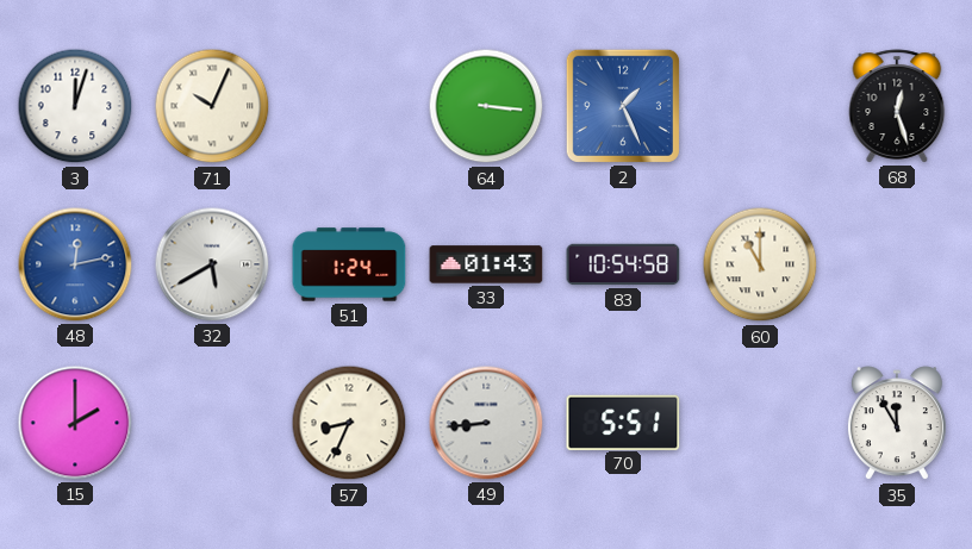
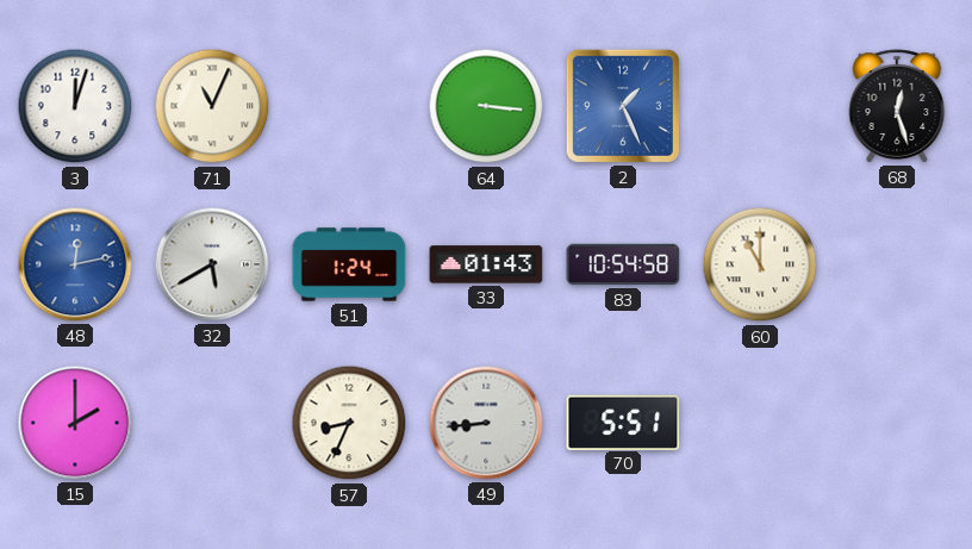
71: 10:04 -> 11:04 (212, 106)
35: 11:55 -> none (897, 424)
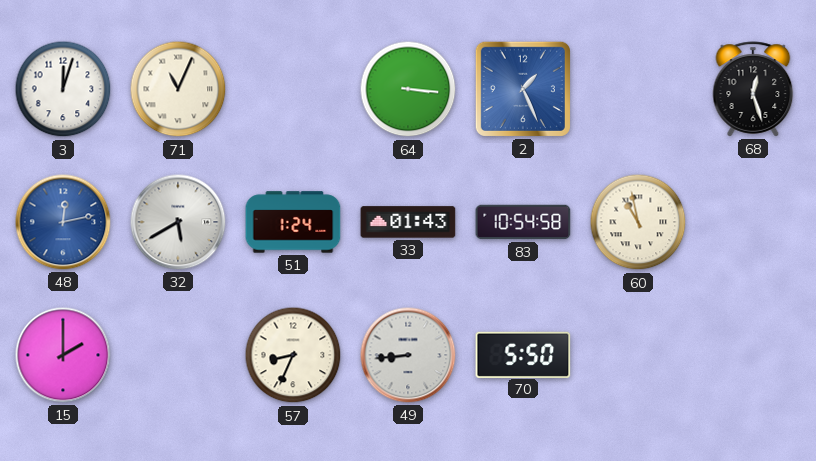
60: 11:00 -> 10:58 (638, 222)
70: 5:51 -> 5:50 (523, 354)
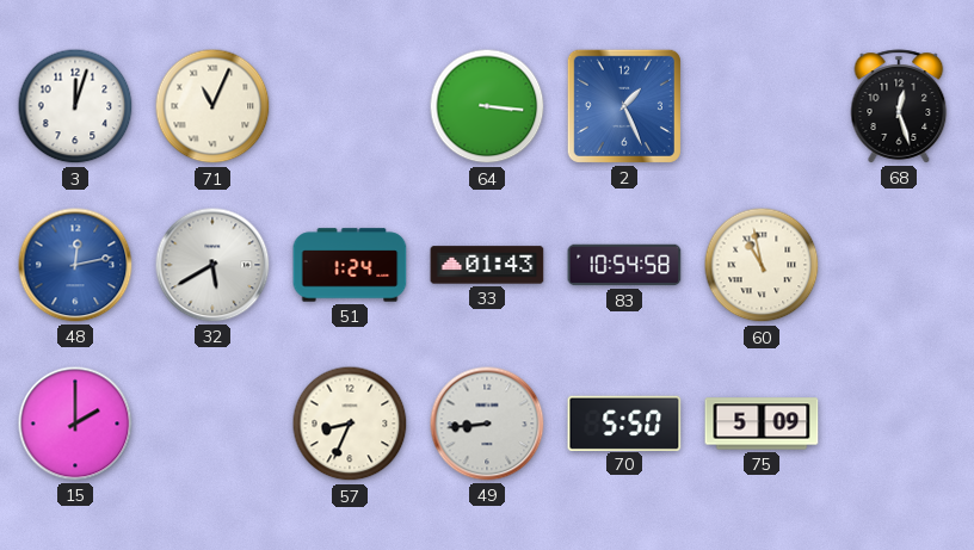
75: none -> 5:09 (762, 424)
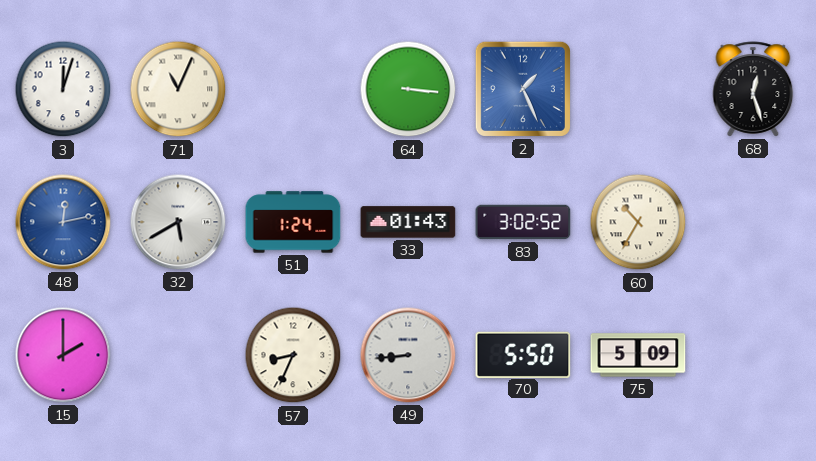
83: 10:54 -> 3:02 (523, 222)
60: 10:58 -> 10:35 (638, 222)
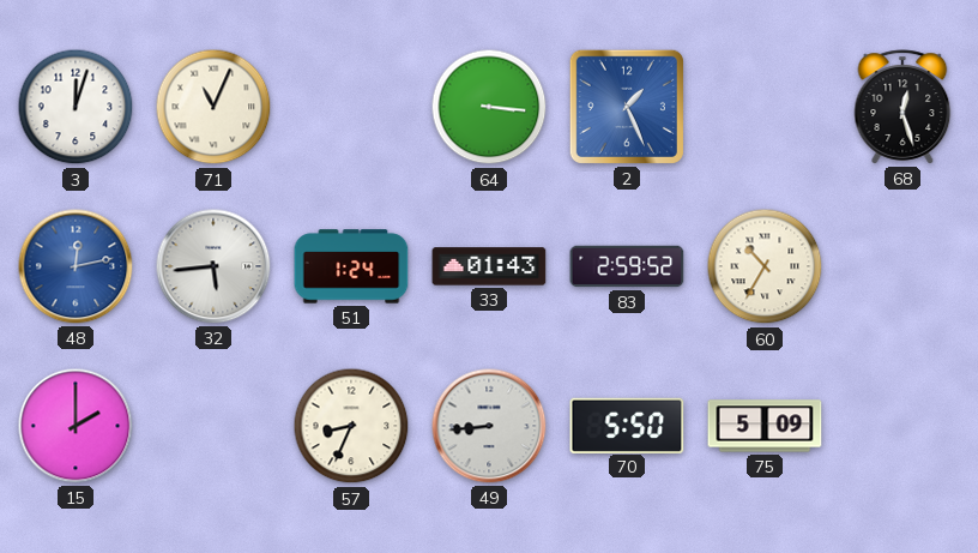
32: 5:40 -> 5:44 (213, 266)
83: 3:02 -> 2:59 (627, 266)
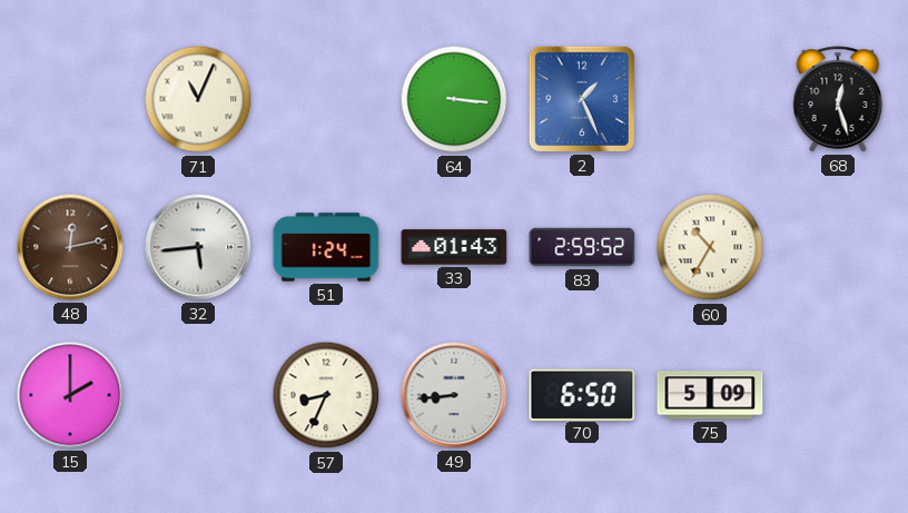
3: 12:03 -> none (76, 107)
48 dial: blue -> brown (70, 247)
70: 5:50 -> 6:50 (582, 394)
